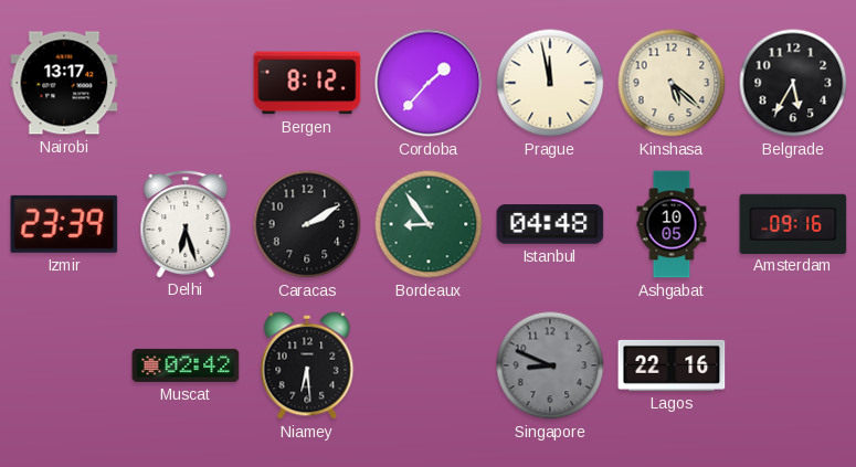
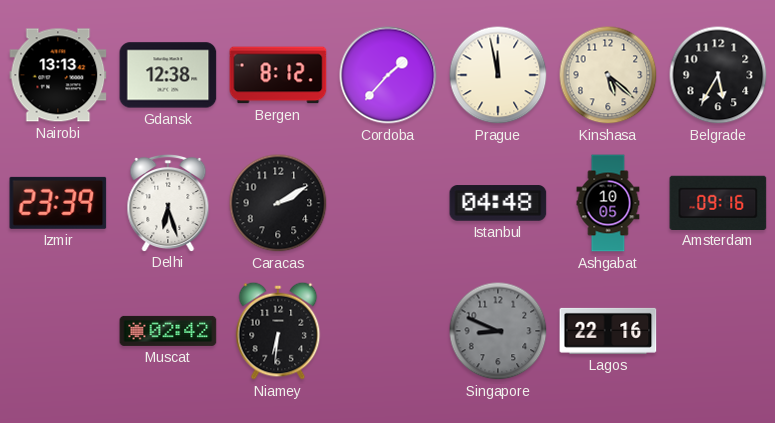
Nairobi: 13:17 -> 13:13 (58, 75)
Gdansk: none -> 12:38 (168, 75)
Bordeaux: 8:54 -> none (429, 224)
Niamey: 6:29 -> 6:31 (278, 331)
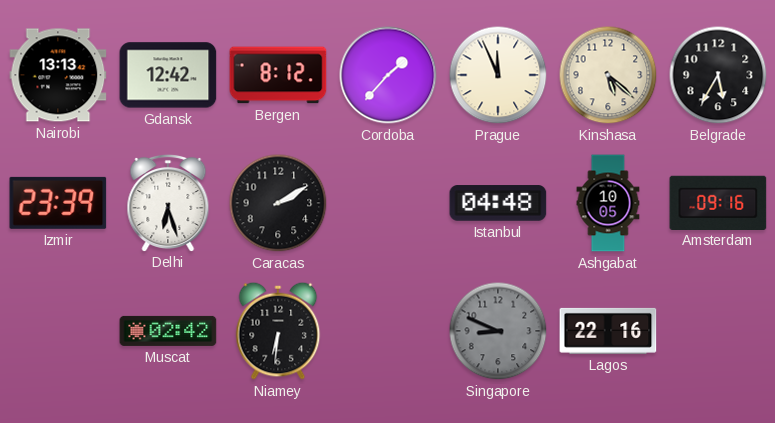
Gdansk: 12:38 -> 12:42 (168, 75)
Prague: 11:58 -> 11:56 (498, 75)
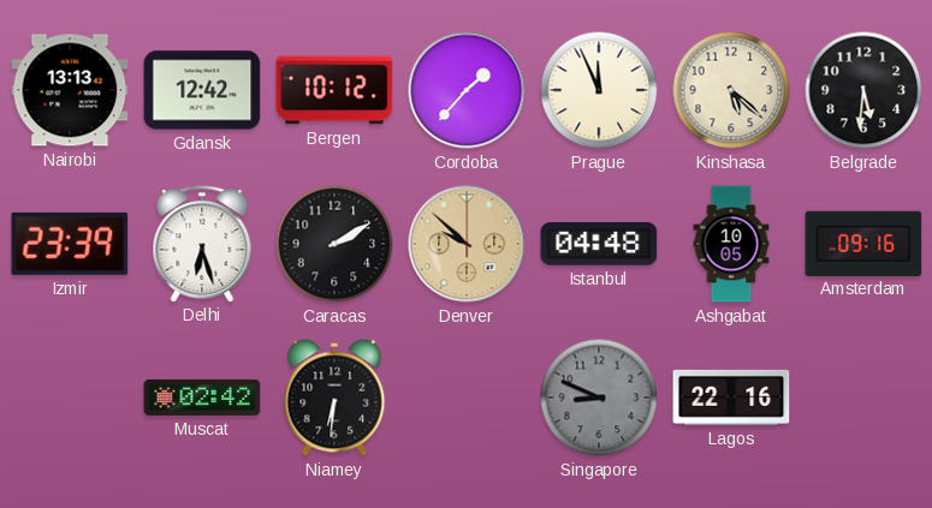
Bergen: 8:12 -> 10:12 (334, 90)
Belgrade: 5:35 -> 5:31 (863, 90)
Denver: none -> 9:52 (467, 244)
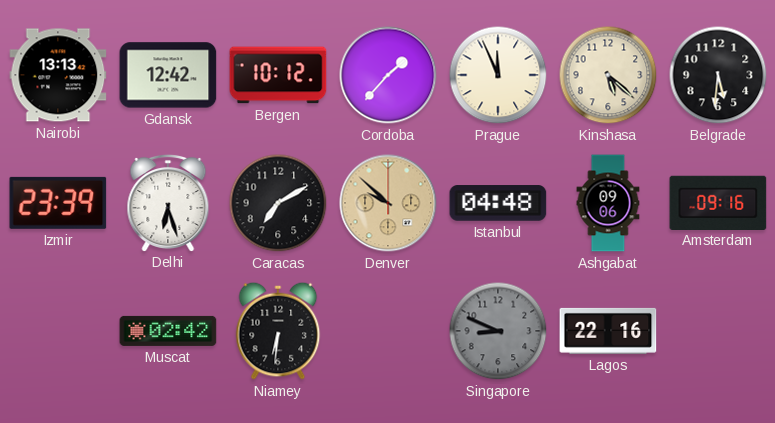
Caracas: 2:10 -> 7:10 (278, 203)
Ashgabat: 10:05 -> 09:06 (608, 203)
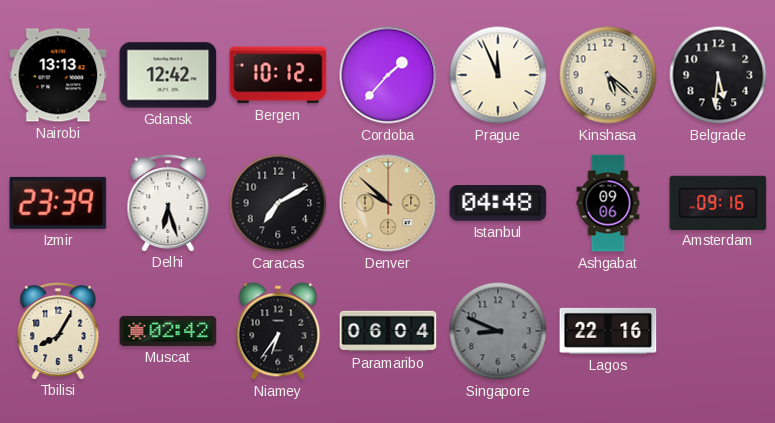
Tbilisi: none -> 8:05 (58, 330)
Niamey: 6:31 -> 6:36 (278, 331)
Paramaribo: none -> 06:04 (388, 331)
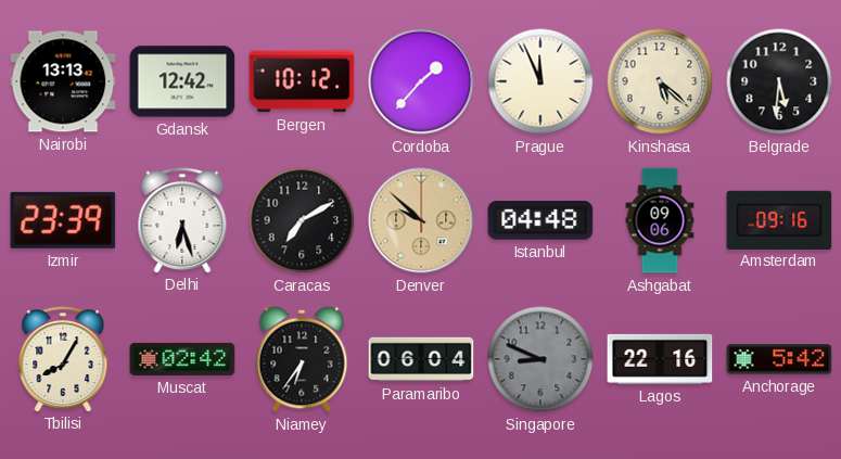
Anchorage: none -> 5:42 (779, 359)
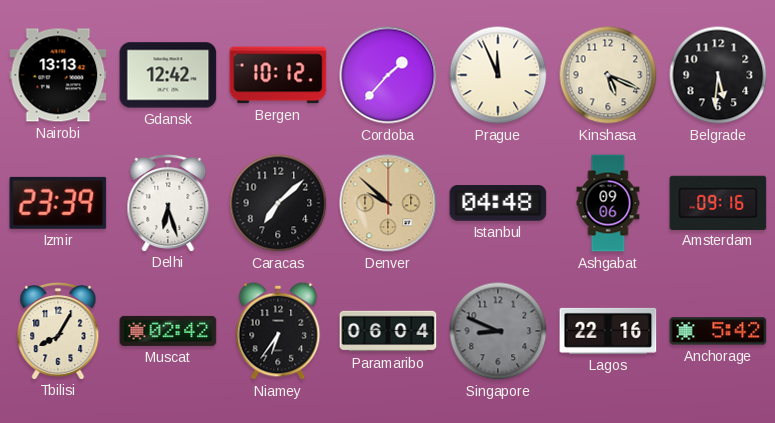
Kinshasa: 5:22 -> 5:19 (608, 75)
Caracas: 7:10 -> 7:08 (278, 203)
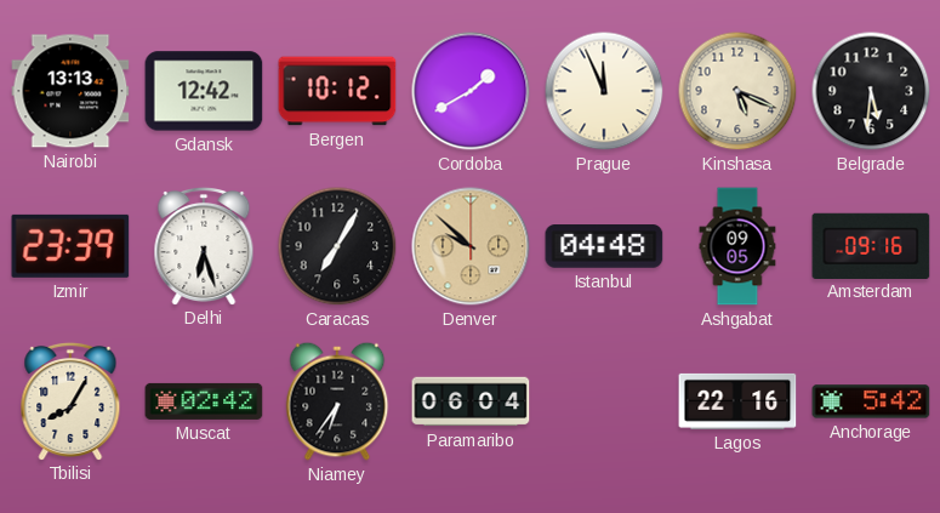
Cordoba: 1:37 -> 1:40 (471, 91)
Caracas: 7:08 -> 7:05 (337, 246)
Ashgabat: 09:06 -> 09:05 (737, 246)
Singapore: 8:49 -> none (498, 331)
